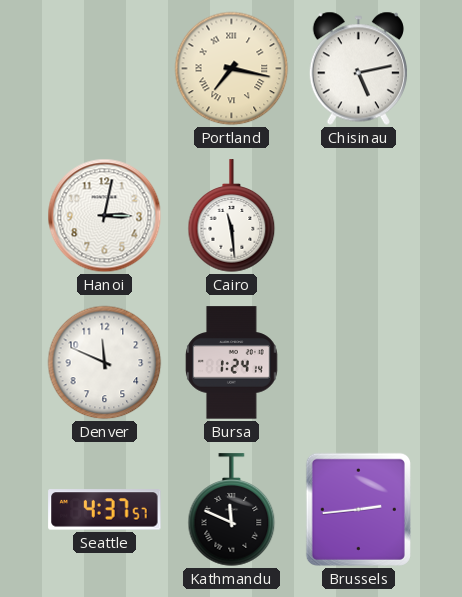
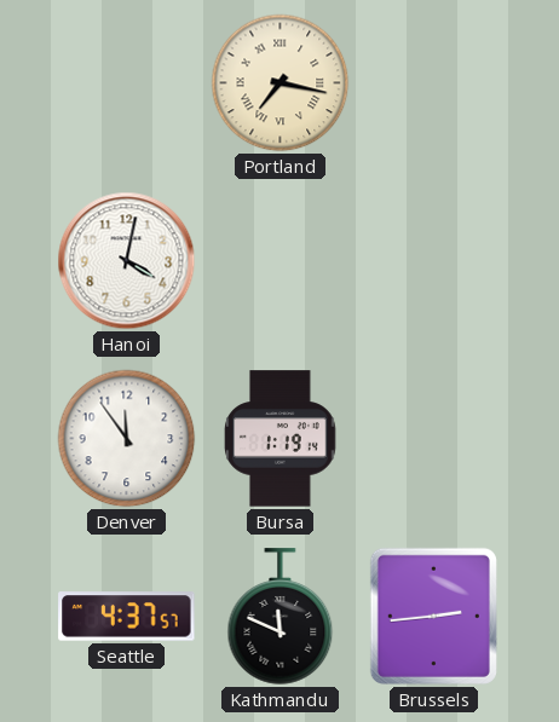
Chisinau: 5:13 -> none (358, 69)
Hanoi: 3:02 -> 4:02 (127, 261)
Cairo: 11:29 -> none (232, 216)
Denver: 11:49 -> 11:54 (127, 439)
Bursa: 1:24 -> 1:19 (281, 439)
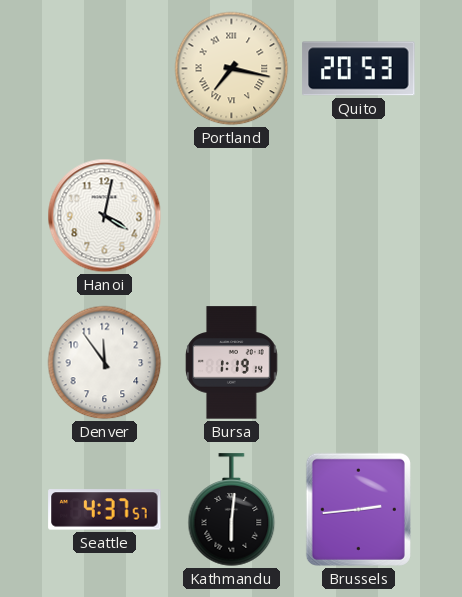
Quito: none -> 20:53 (359, 69)
Kathmandu: 11:49 -> 6:01 (232, 510)
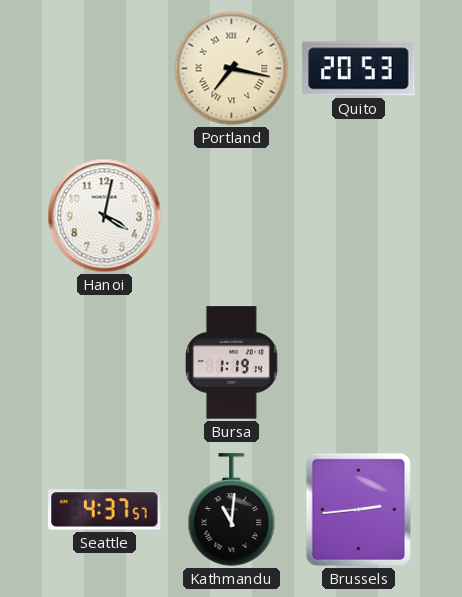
Denver: 11:54 -> none (105, 363)
Kathmandu: 6:01 -> 11:01 (232, 510)
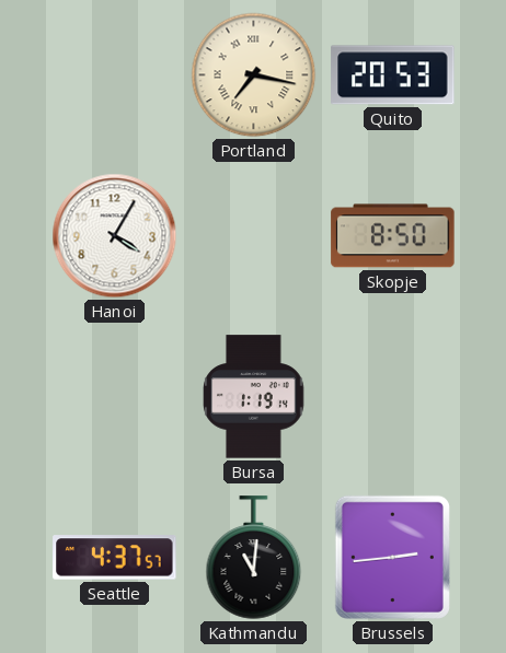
Hanoi: 4:02 -> 4:05 (115, 236)
Skopje: none -> 8:50 (393, 236)
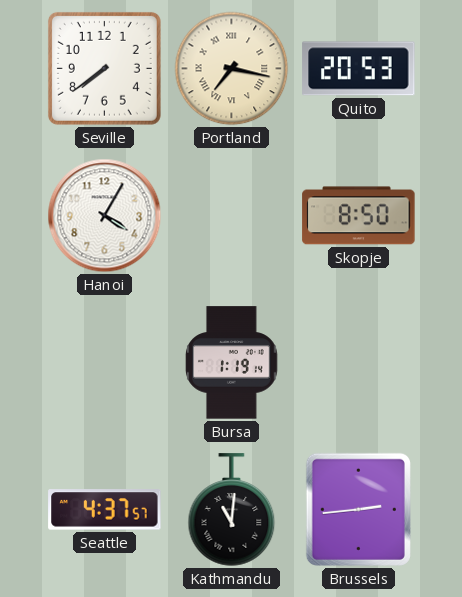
Seville: none -> 7:39 (104, 68)
